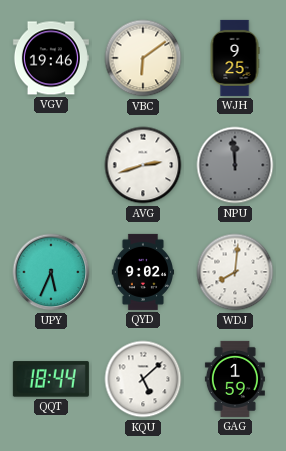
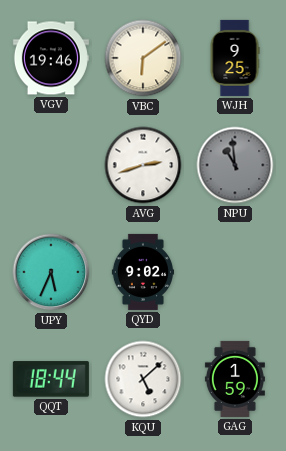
NPU: 11:59 -> 10:59 (235, 165)
WDJ: 8:01 -> none (235, 272)
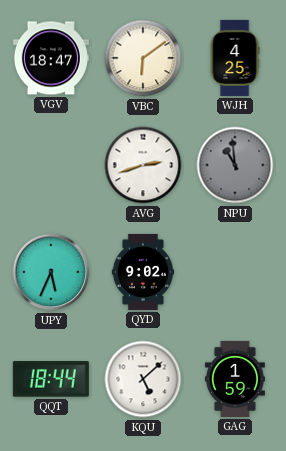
VGV: 19:46 -> 18:47 (51, 58)
WJH: 9:25 -> 4:25 (235, 58)
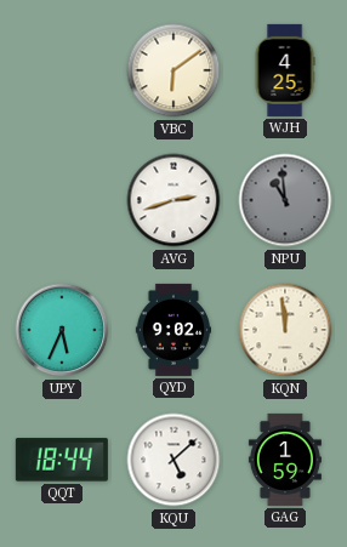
VGV: 18:47 -> none (51, 58)
KQN: none -> 11:59 (285, 330)
